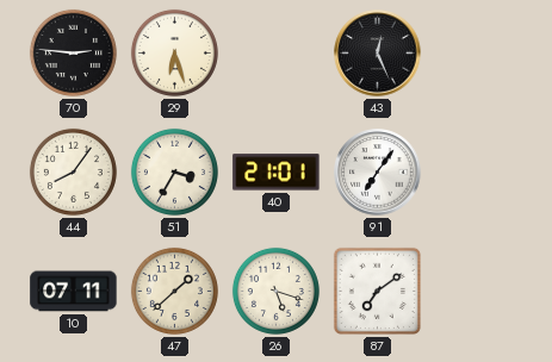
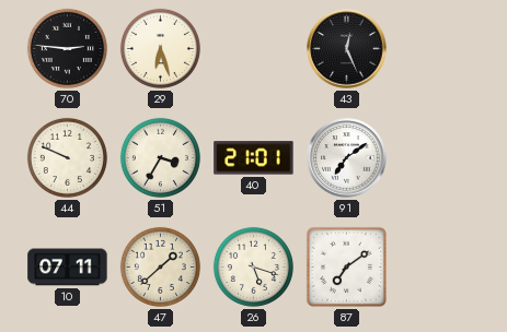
44: 8:06 -> 9:49 (67, 157)
91: 7:06 -> 7:09 (347, 158)
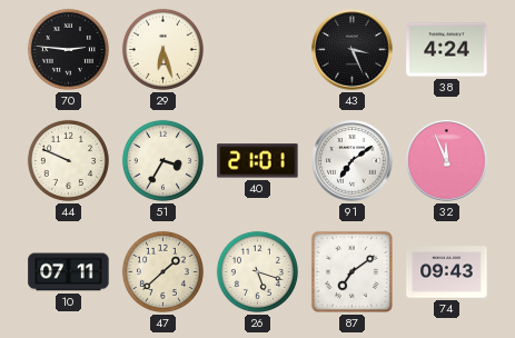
43: 12:26 -> 3:26 (353, 50)
38: none -> 4:24 (447, 50)
32: none -> 11:56 (447, 161)
74: none -> 09:43 (447, 272)
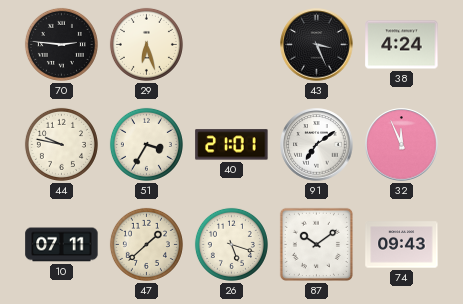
44: 9:49 -> 9:47 (61, 144)
87: 7:09 -> 10:09 (316, 244)
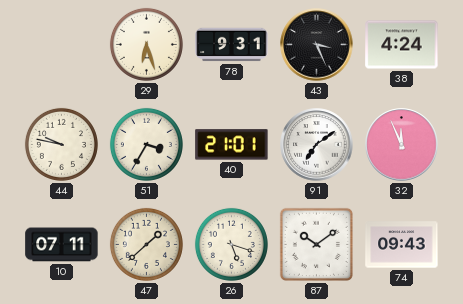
70: 2:46 -> none (61, 44)
78: none -> 9:31 (232, 45)
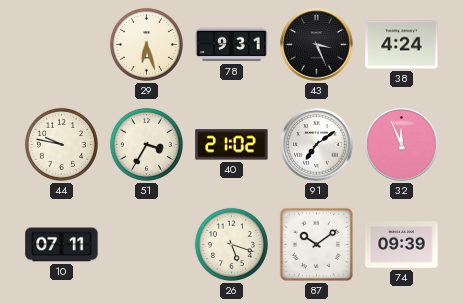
40: 21:01 -> 21:02 (232, 145)
47: 1:38 -> none (146, 244)
74: 09:43 -> 09:39 (402, 245)
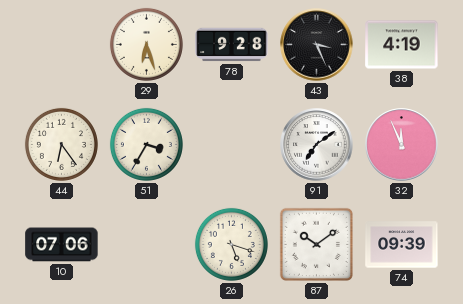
78: 9:31 -> 9:28 (232, 45)
38: 4:24 -> 4:19 (402, 45)
44: 9:47 -> 6:24 (61, 144)
40: 21:02 -> none (232, 145)
10: 07:11 -> 07:06 (62, 245)
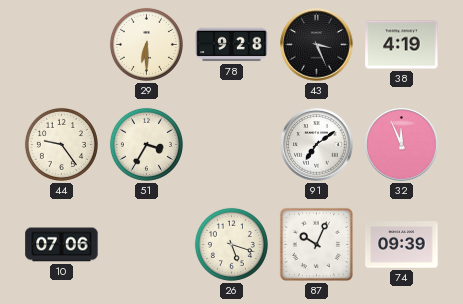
29: 6:27 -> 6:30 (146, 44)
44: 6:24 -> 9:24 (61, 144)
87: 10:09 -> 10:04 (316, 244)
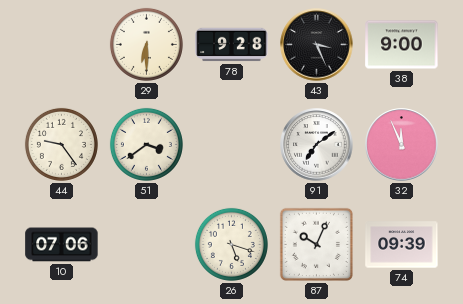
38: 4:19 -> 9:00 (402, 45)
51: 3:35 -> 3:39 (146, 144)
